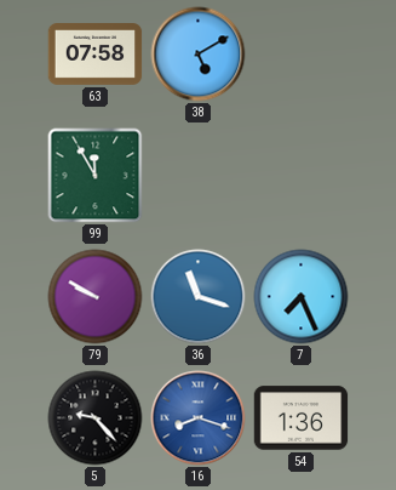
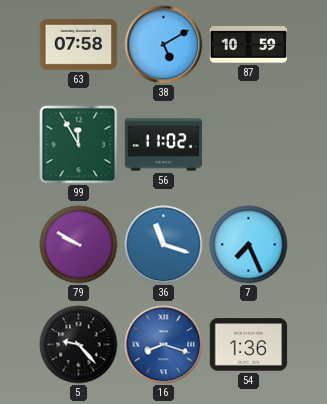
87: none -> 10:59 (249, 45)
56: none -> 11:02 (164, 145)
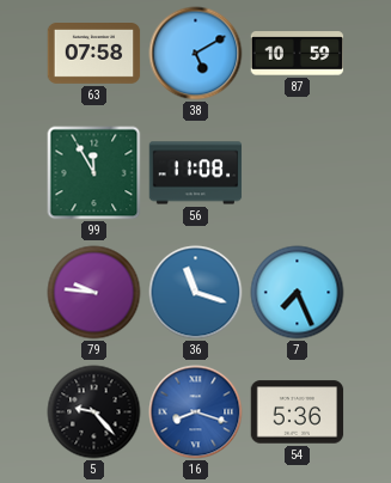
56: 11:02 -> 11:08 (196, 173)
79: 9:50 -> 9:46 (94, 293)
54: 1:36 -> 5:36 (298, 412)
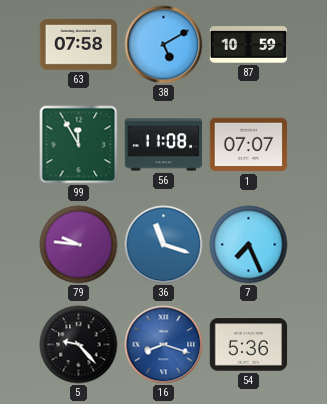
1: none -> 07:07 (249, 145)
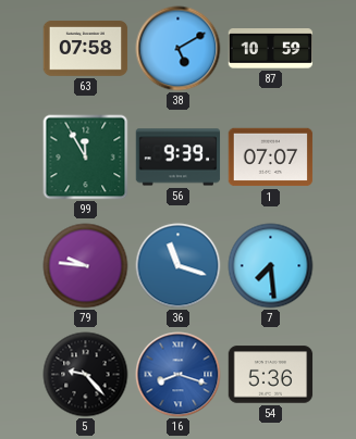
56: 11:08 -> 9:39 (179, 158)
7: 7:26 -> 7:29 (271, 266)
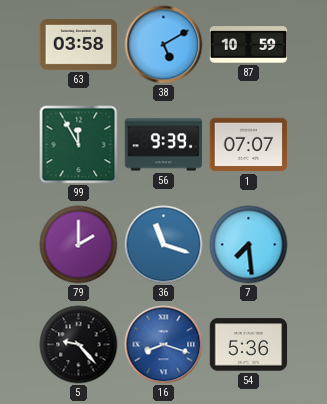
63: 07:58 -> 03:58 (79, 45)
79: 9:46 -> 2:00 (79, 245)
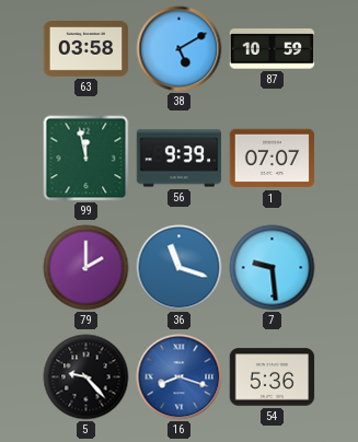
99: 11:55 -> 11:58 (86, 159)
7: 7:29 -> 9:29 (273, 268)
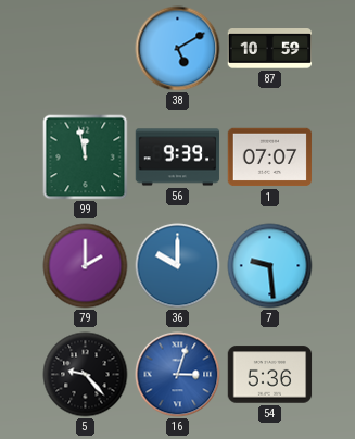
63: 03:58 -> none (86, 49)
36: 11:18 -> 10:00 (178, 266)
16: 8:18 -> 3:03 (178, 375)
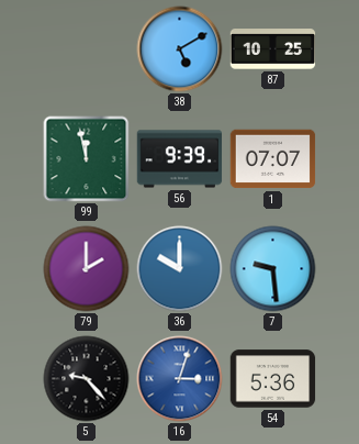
87: 10:59 -> 10:25 (273, 49)
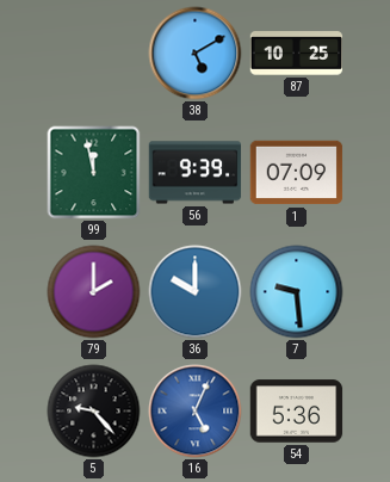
1: 07:07 -> 07:09 (297, 173)
16: 3:03 -> 5:04 (196, 412)
